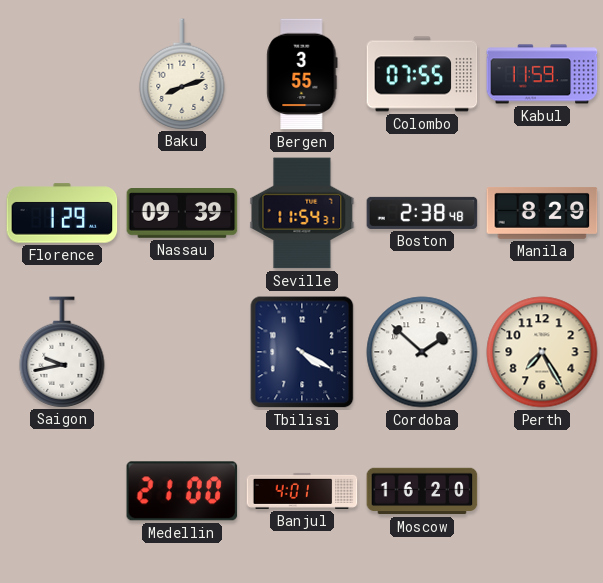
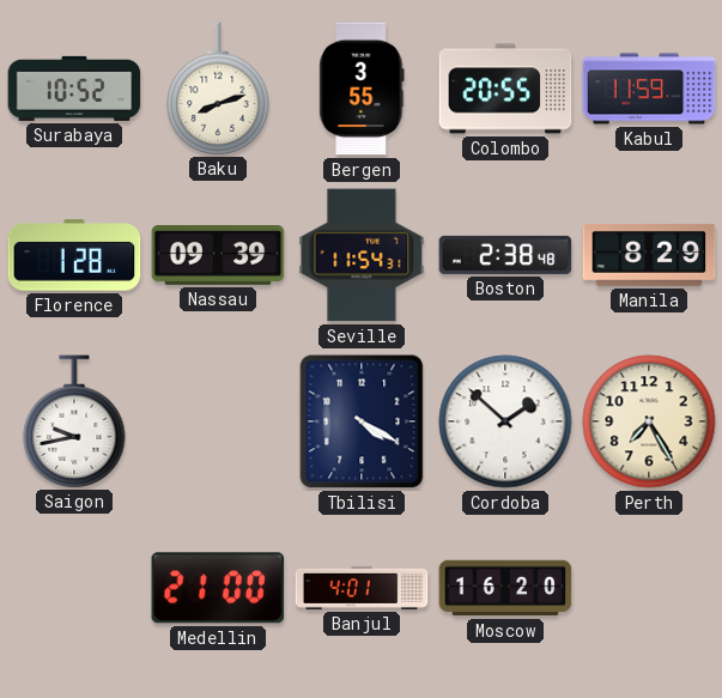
Surabaya: none -> 10:52 (74, 89)
Colombo: 07:55 -> 20:55 (505, 89)
Florence: 1:29 -> 1:28 (74, 255)
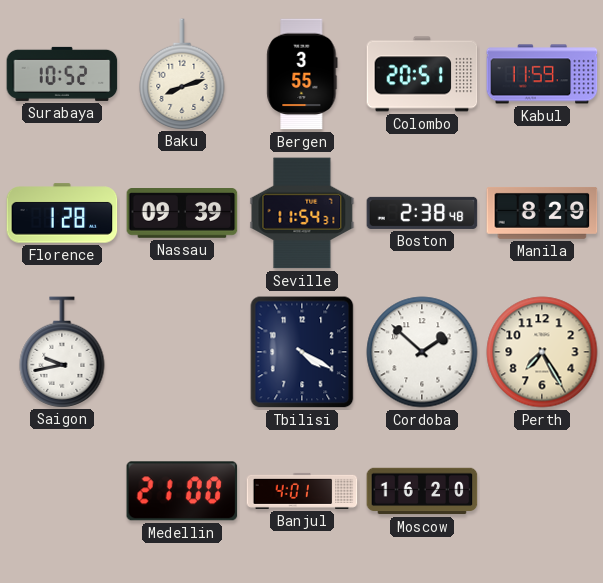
Colombo: 20:55 -> 20:51 (422, 74)
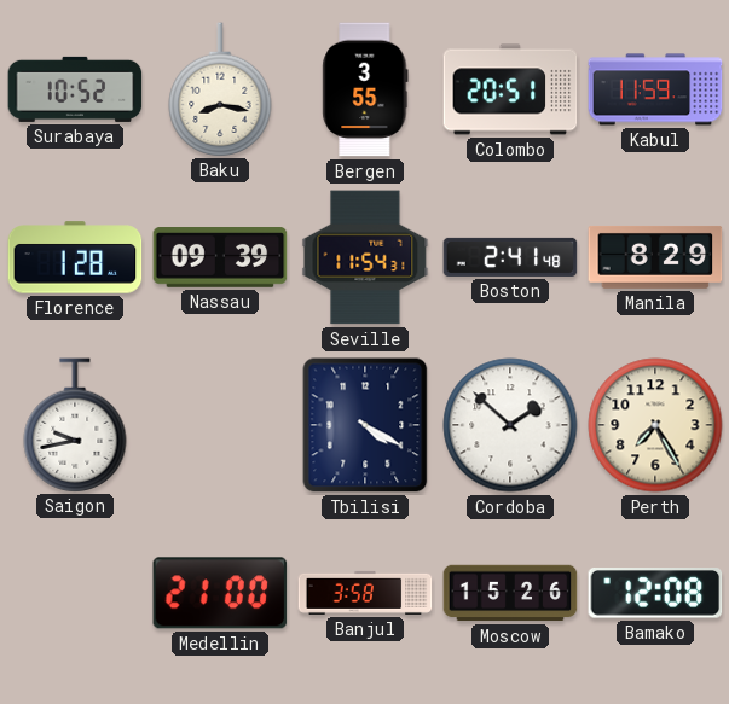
Baku: 8:12 -> 8:17 (220, 89)
Boston: 2:38 -> 2:41 (510, 257)
Banjul: 4:01 -> 3:58 (365, 593)
Moscow: 16:20 -> 15:26 (510, 593)
Bamako: none -> 12:08 (655, 594)
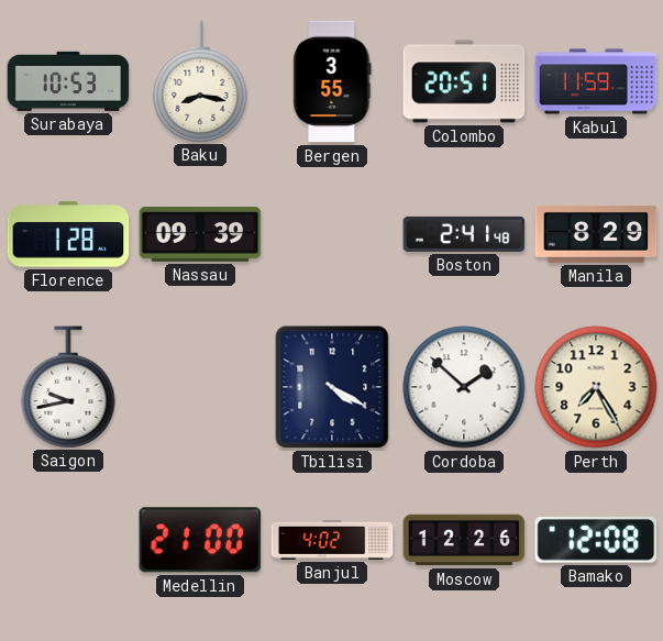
Surabaya: 10:52 -> 10:53 (68, 81)
Seville: 11:54 -> none (365, 257)
Banjul: 3:58 -> 4:02 (332, 540)
Moscow: 15:26 -> 12:26 (464, 540)
